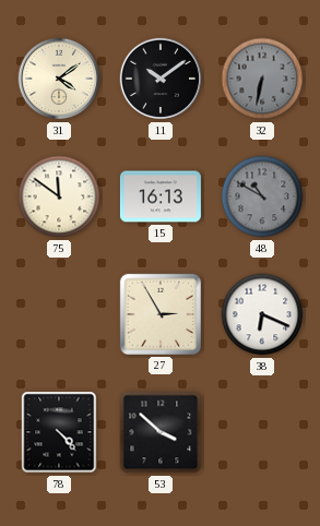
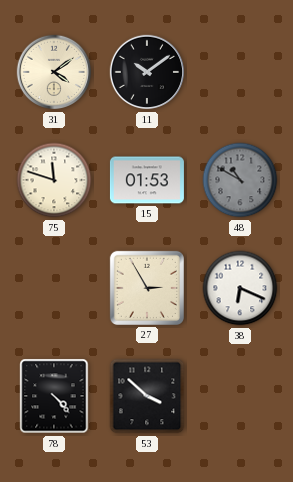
32: 6:32 -> none (262, 79)
75: 11:51 -> 11:48 (54, 180)
15: 16:13 -> 01:53 (147, 180)
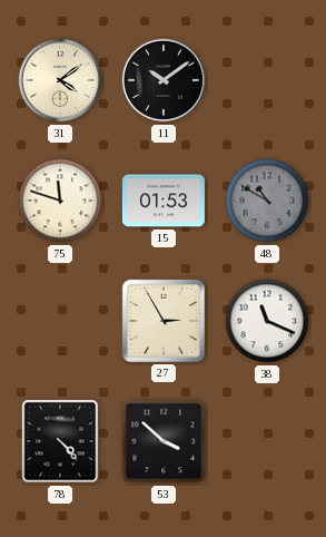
38: 6:19 -> 11:19 (267, 321)
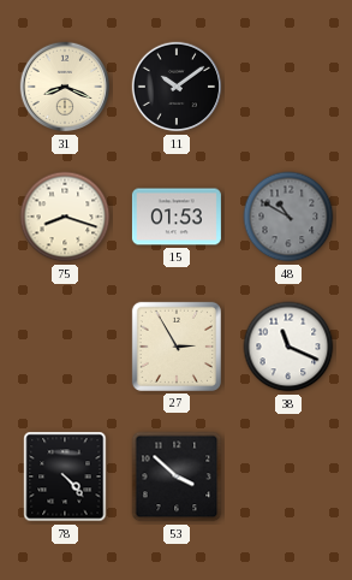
31: 4:09 -> 8:19 (65, 87)
75: 11:48 -> 8:18 (65, 217)
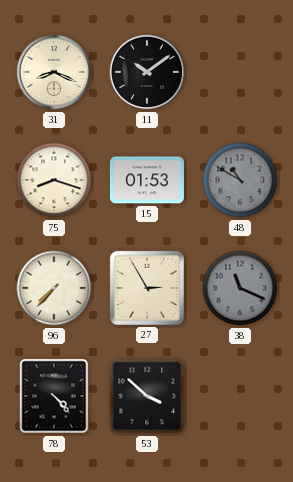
96: none -> 7:37 (54, 288)
38 dial: white -> grey (240, 288)
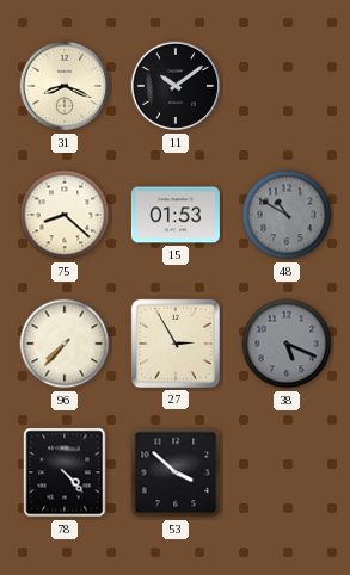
75: 8:18 -> 8:22 (65, 215)
38: 11:19 -> 5:19 (287, 344)
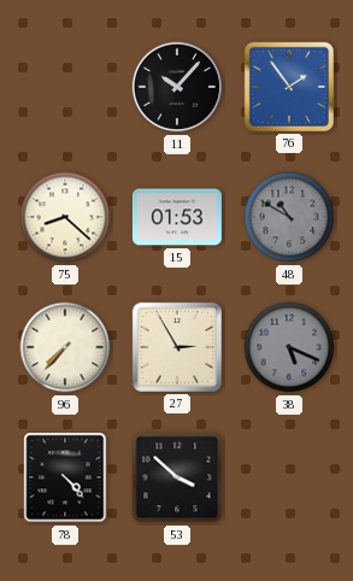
31: 8:19 -> none (65, 86)
11: 10:09 -> 10:07 (177, 87)
76: none -> 1:54 (289, 87)
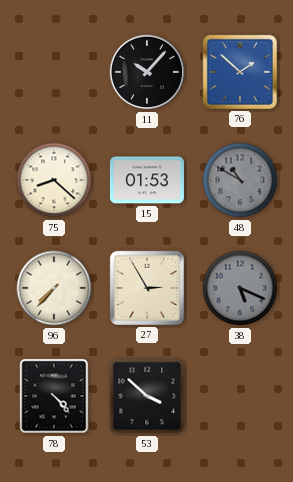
76: 1:54 -> 1:52 (240, 72)
